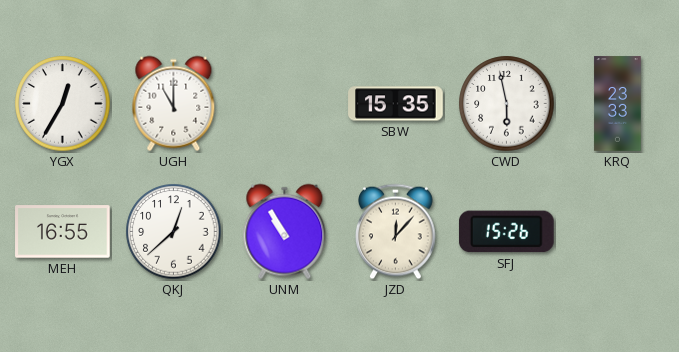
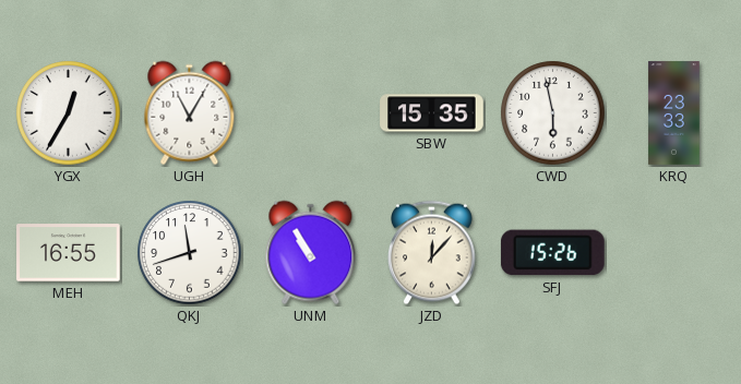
UGH: 11:00 -> 11:05 (190, 113)
QKJ: 12:38 -> 11:42 (190, 253)
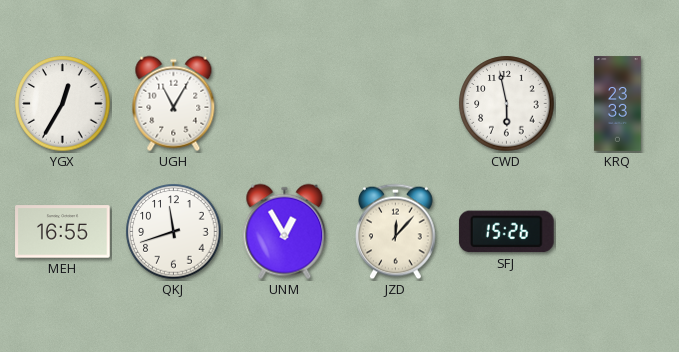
SBW: 15:35 -> none (432, 113)
UNM: 10:55 -> 12:55 (285, 232)
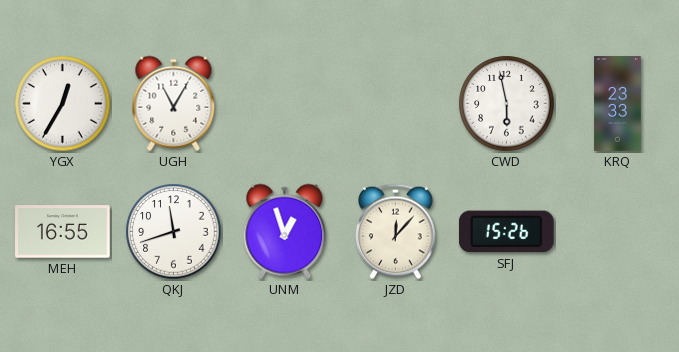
UNM: 12:55 -> 12:57 (285, 232)
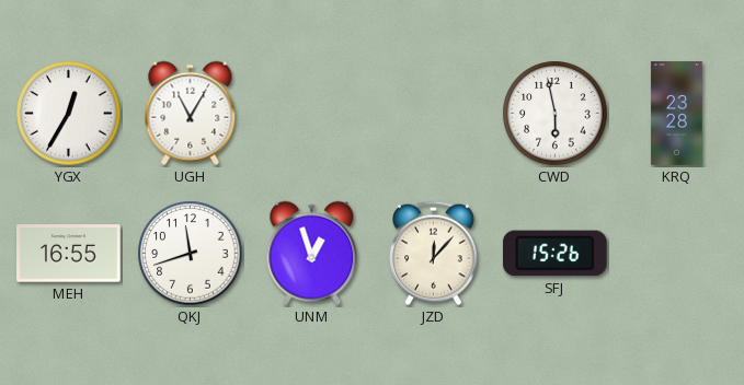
KRQ: 23:33 -> 23:28 (677, 114)
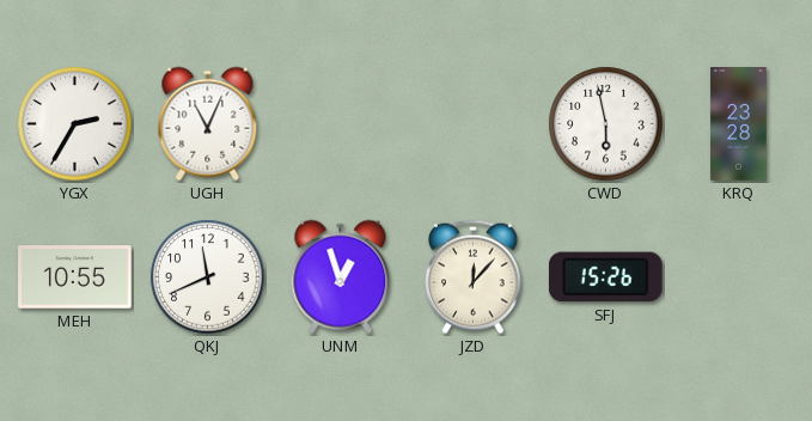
YGX: 12:35 -> 2:35 (75, 124)
UGH: 11:05 -> 11:04 (208, 124)
MEH: 16:55 -> 10:55 (75, 277)
QKJ: 11:42 -> 11:41 (208, 277)
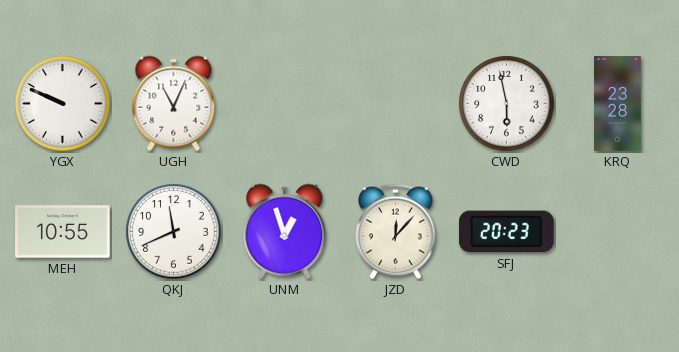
YGX: 2:35 -> 9:49 (63, 104)
SFJ: 15:26 -> 20:23 (506, 232)
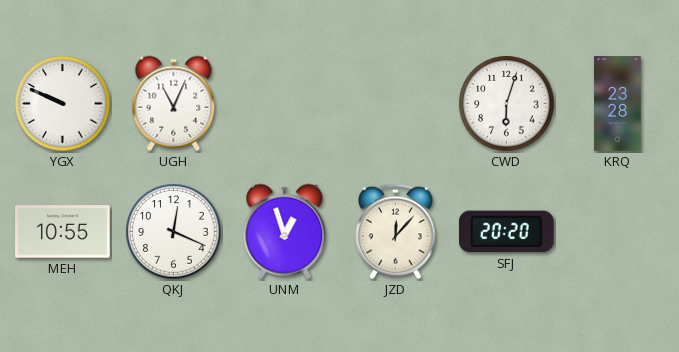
CWD: 5:58 -> 6:03 (507, 104)
QKJ: 11:41 -> 12:19 (174, 232)
SFJ: 20:23 -> 20:20 (506, 232)
